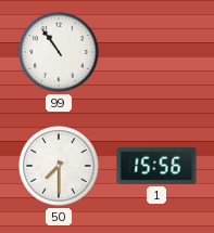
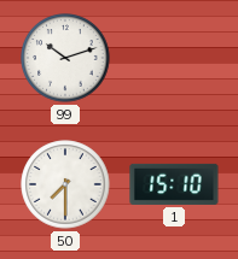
99: 10:54 -> 10:12 (65, 58)
1: 15:56 -> 15:10 (174, 184)
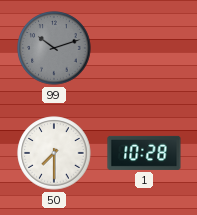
99 dial: white -> grey (54, 48)
1: 15:10 -> 10:28 (144, 153)
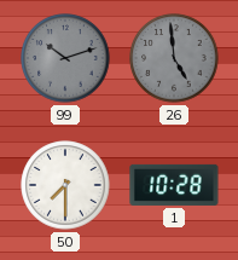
26: none -> 4:59 (174, 58)
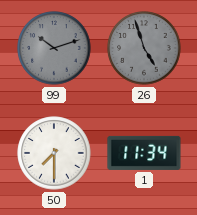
26: 4:59 -> 4:57 (144, 48)
1: 10:28 -> 11:34 (144, 153)
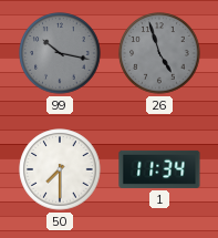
99: 10:12 -> 10:17 (60, 53)
